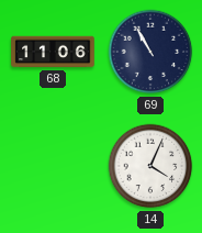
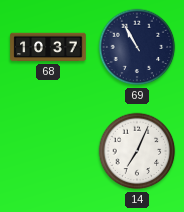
68: 11:06 -> 10:37 (48, 47)
14: 4:04 -> 7:04 (137, 151)
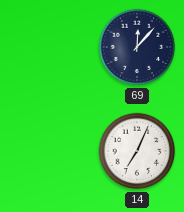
68: 10:37 -> none (48, 47)
69: 10:55 -> 12:07 (137, 47)
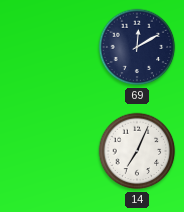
69: 12:07 -> 12:10 (137, 47)
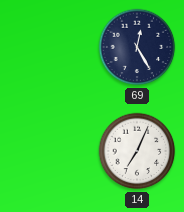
69: 12:10 -> 12:25 (137, 47)
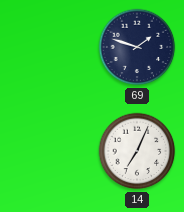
69: 12:25 -> 1:48 (137, 47)
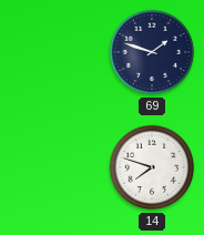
14: 7:04 -> 7:48 (152, 167)
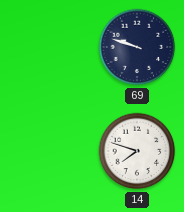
69: 1:48 -> 9:48 (137, 47)
